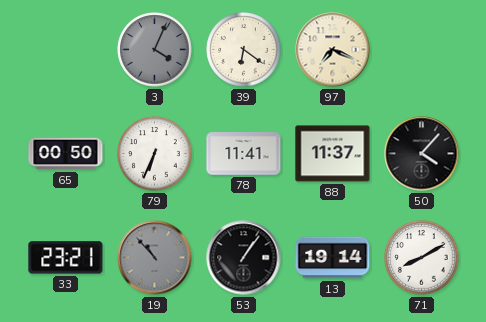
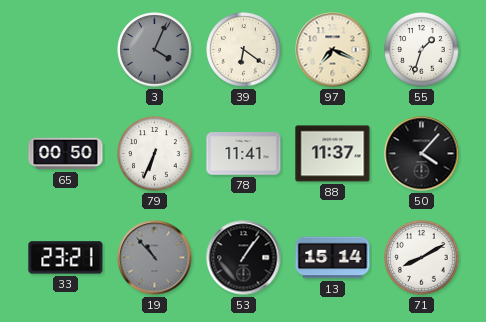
55: none -> 1:33 (422, 50)
13: 19:14 -> 15:14 (333, 258)
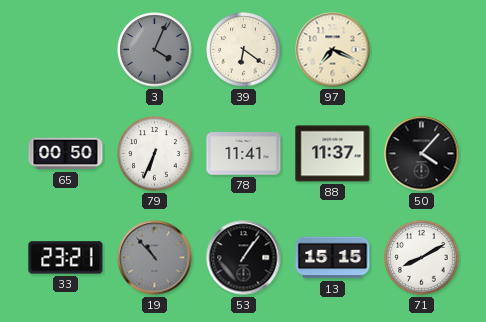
55: 1:33 -> none (422, 50)
13: 15:14 -> 15:15 (333, 258)
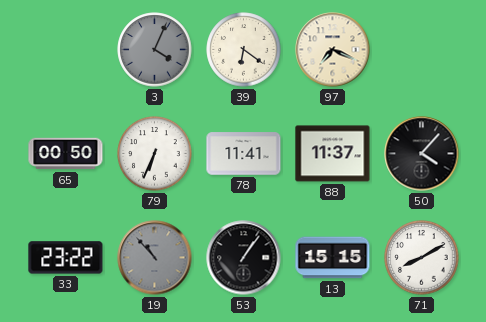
33: 23:21 -> 23:22 (66, 258)
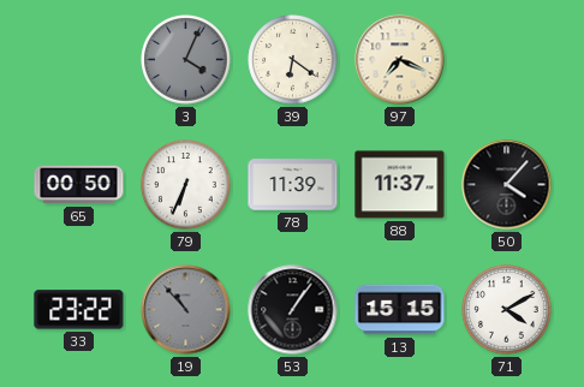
78: 11:41 -> 11:39 (293, 185)
71: 8:10 -> 4:10 (507, 310)
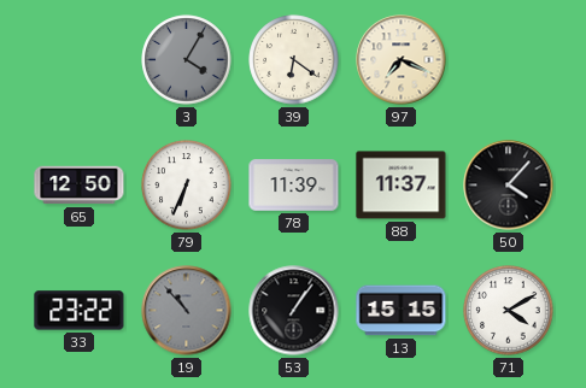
3: 4:04 -> 4:05 (187, 60)
65: 00:50 -> 12:50 (80, 186)
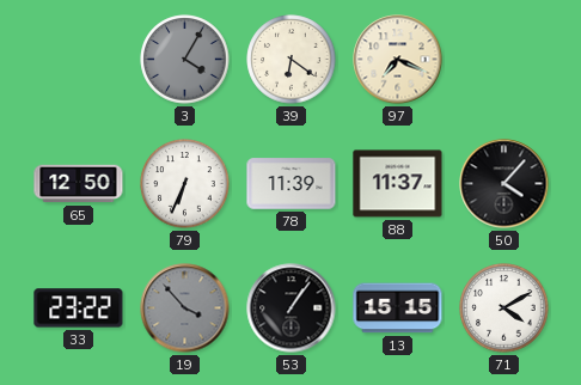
19: 10:53 -> 3:53 (185, 308)
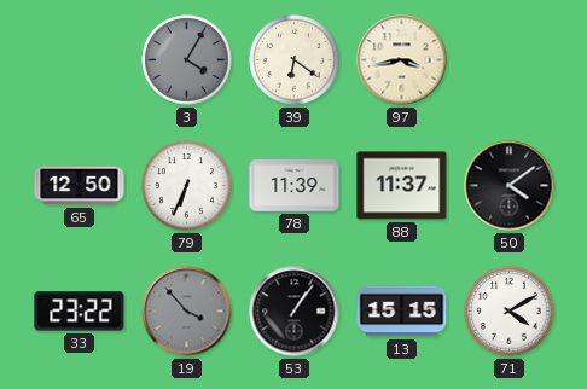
97: 7:19 -> 3:43 (402, 60)
50: 4:07 -> 4:09 (510, 186)
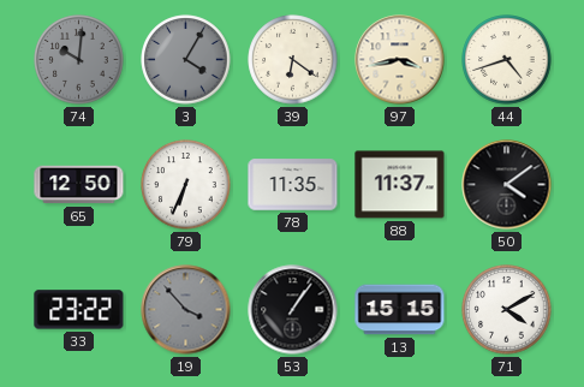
74: none -> 10:01 (79, 60)
44: none -> 4:42 (507, 60)
78: 11:39 -> 11:35 (293, 185)
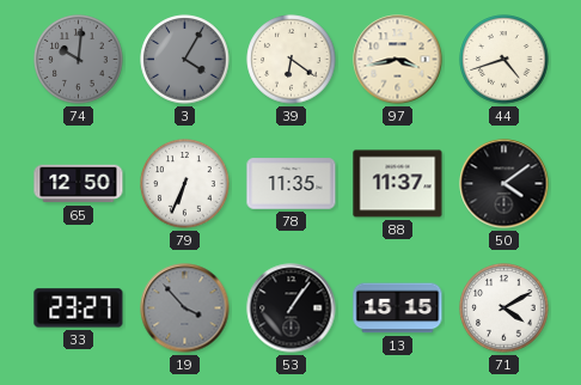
33: 23:22 -> 23:27 (79, 308)
